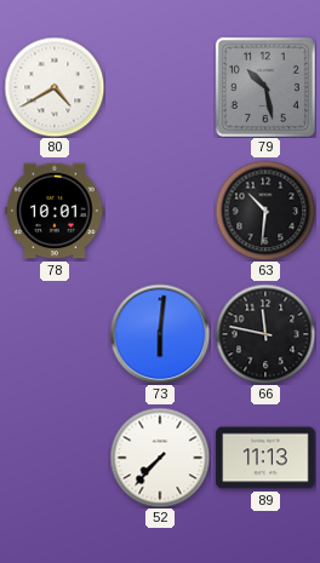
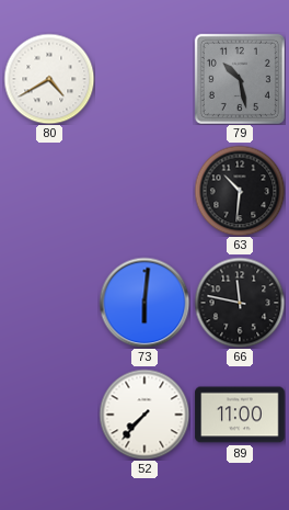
78: 10:01 -> none (55, 211)
89: 11:13 -> 11:00 (240, 415)
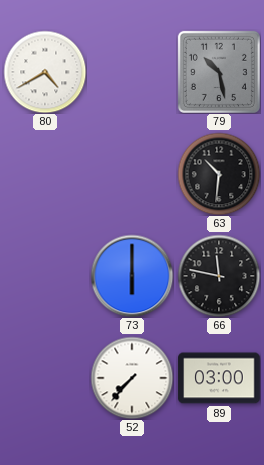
73: 6:01 -> 6:00 (132, 276)
89: 11:00 -> 03:00 (219, 378)
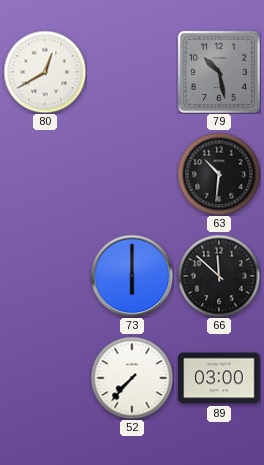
80: 4:40 -> 12:40 (45, 72)
66: 11:47 -> 11:52 (219, 276)
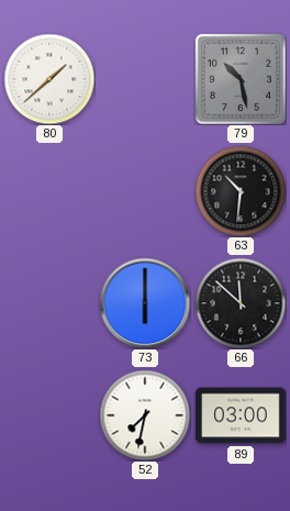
80: 12:40 -> 1:38 (49, 79)
52: 7:37 -> 7:32 (145, 415)
